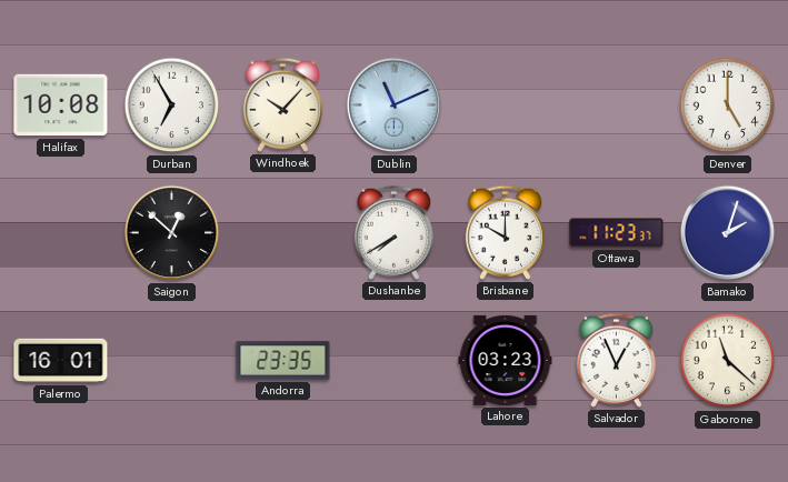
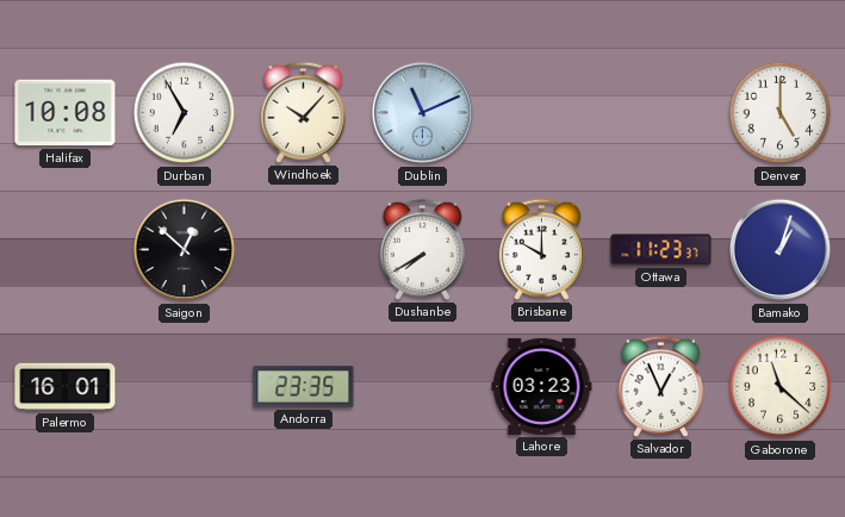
Bamako: 2:03 -> 1:03 (781, 250)
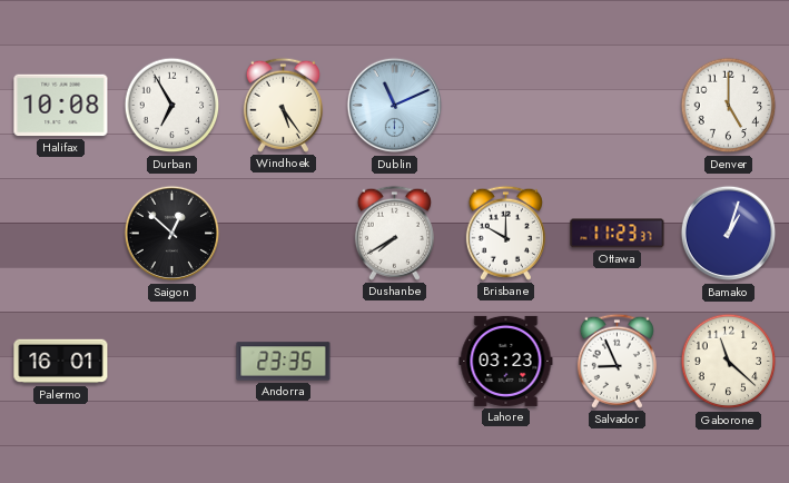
Windhoek: 10:07 -> 5:24 (283, 105)
Salvador: 12:56 -> 8:56 (617, 361)
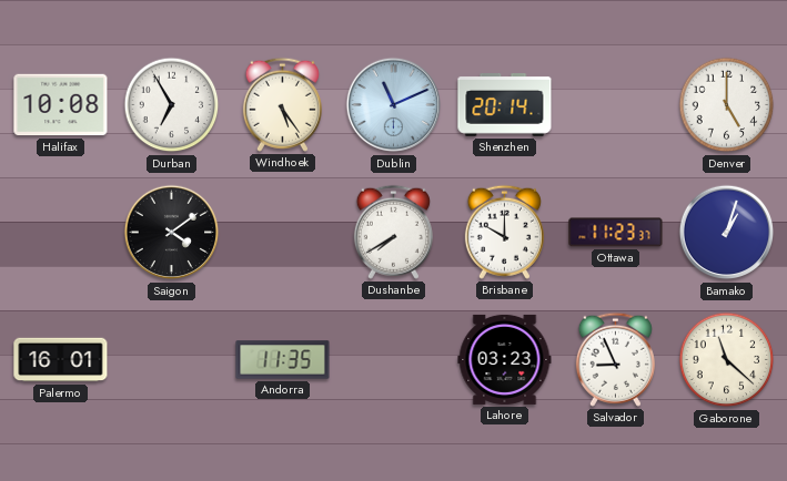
Shenzhen: none -> 20:14 (505, 105)
Saigon: 12:52 -> 4:09 (172, 233)
Andorra: 23:35 -> 11:35 (283, 360)
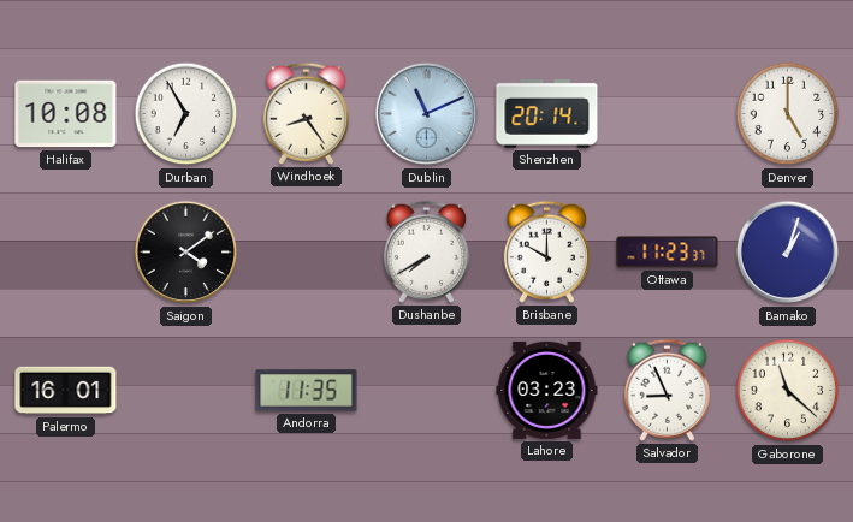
Windhoek: 5:24 -> 8:24 (306, 113)
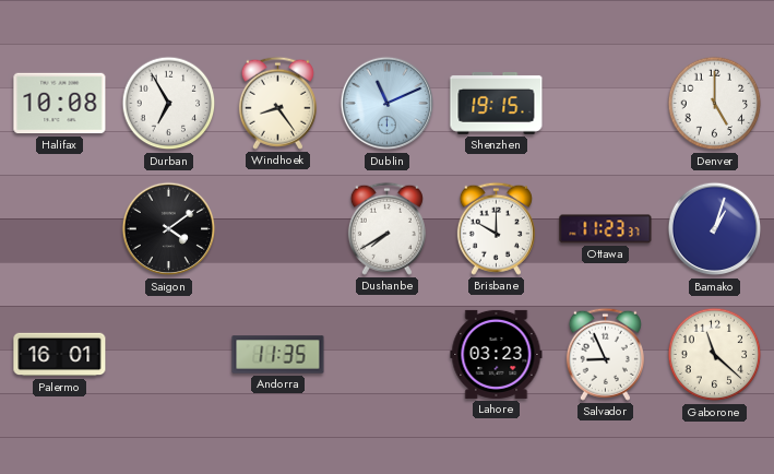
Shenzhen: 20:14 -> 19:15 (497, 104)
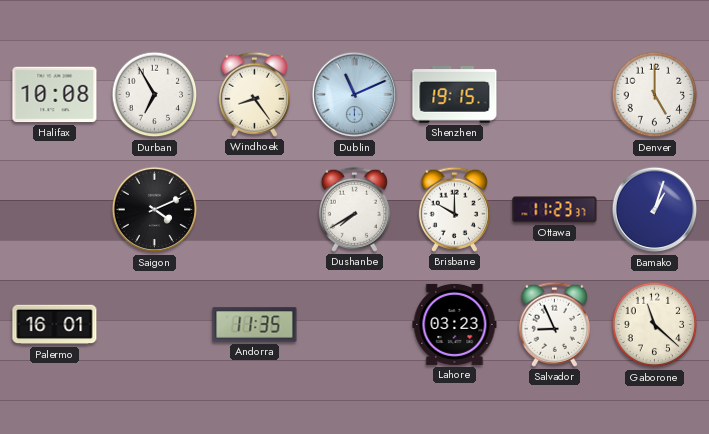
Saigon: 4:09 -> 4:11 (155, 210)
